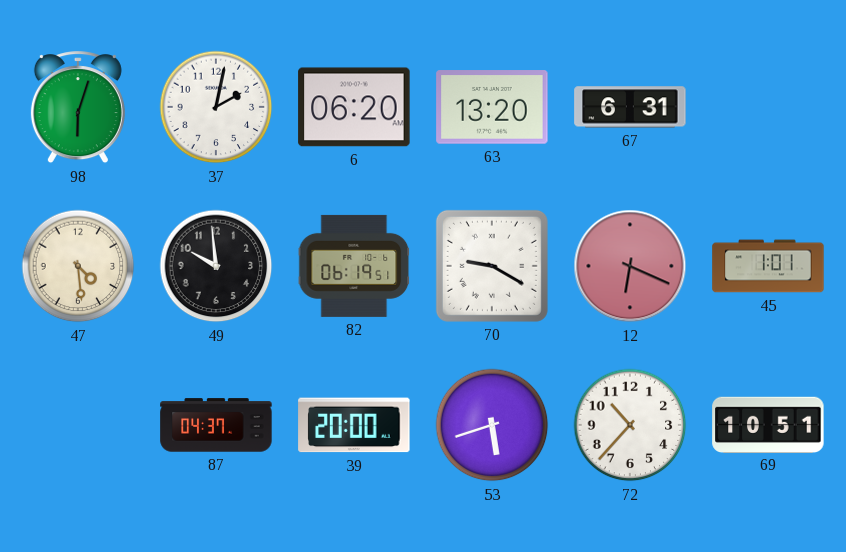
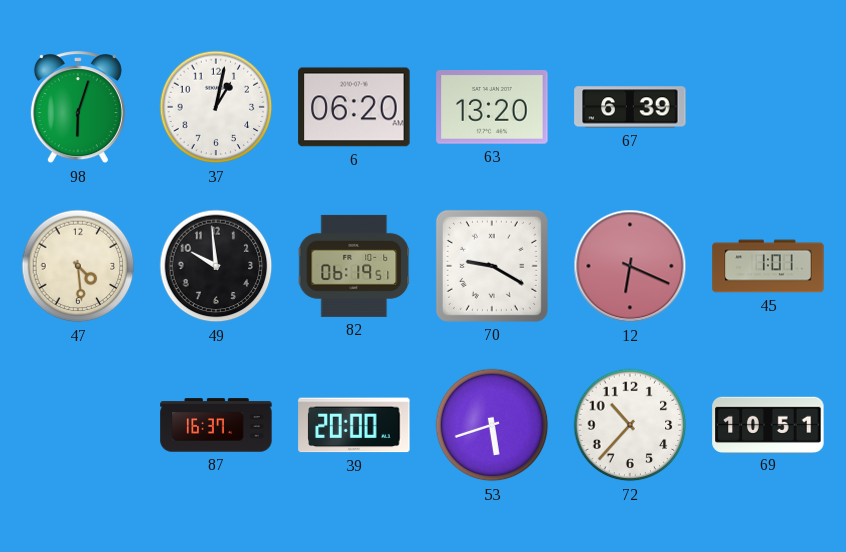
37: 2:02 -> 1:02 (216, 107)
67: 6:31 -> 6:39 (630, 107)
87: 04:37 -> 16:37 (216, 425)
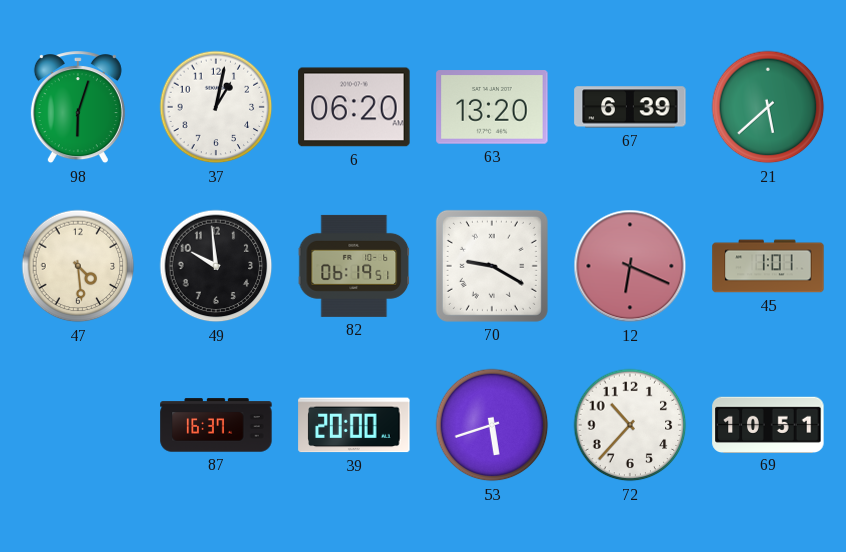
21: none -> 5:38 (768, 107)
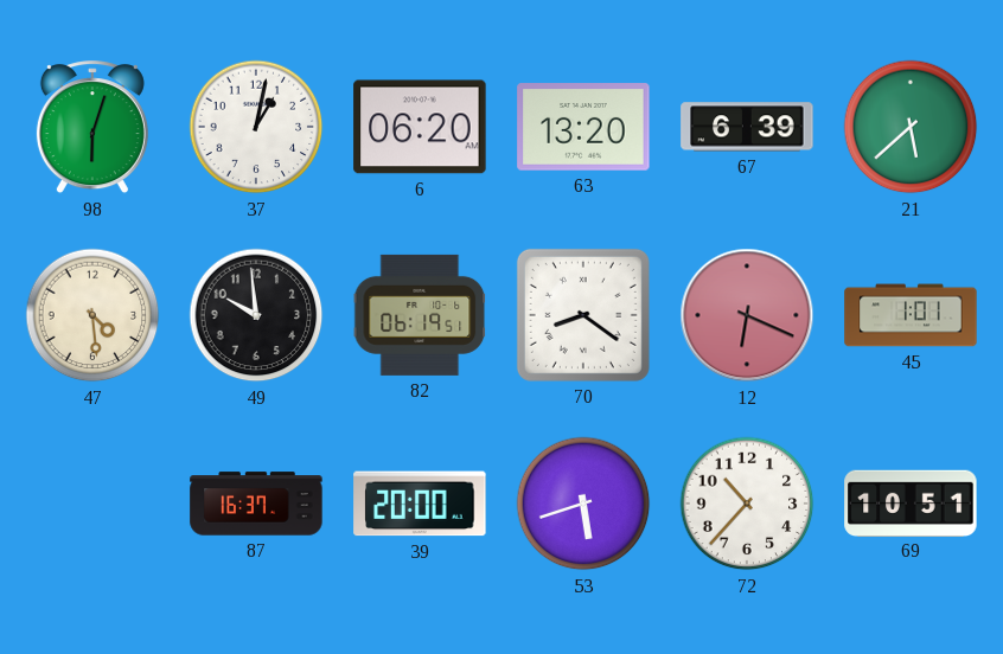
70: 9:20 -> 8:21 (583, 315)
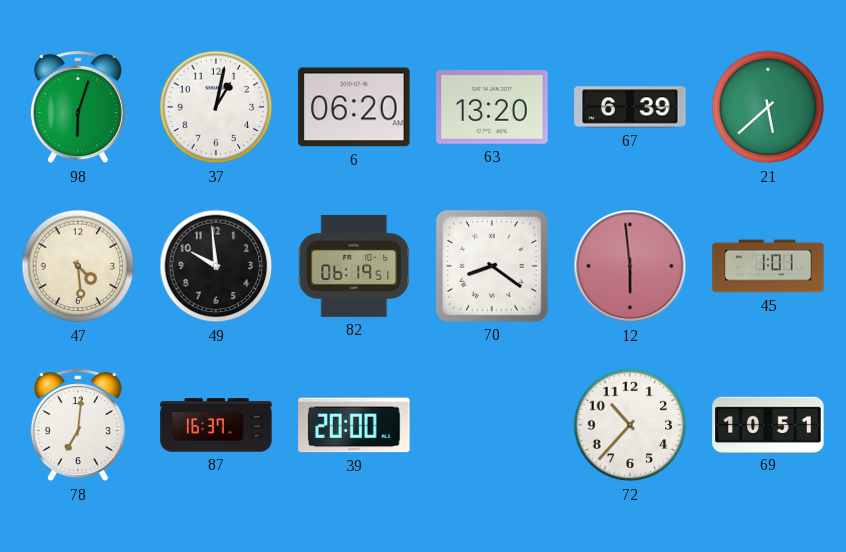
12: 6:19 -> 5:59 (630, 266)
78: none -> 7:01 (78, 426)
53: 5:42 -> none (583, 504)
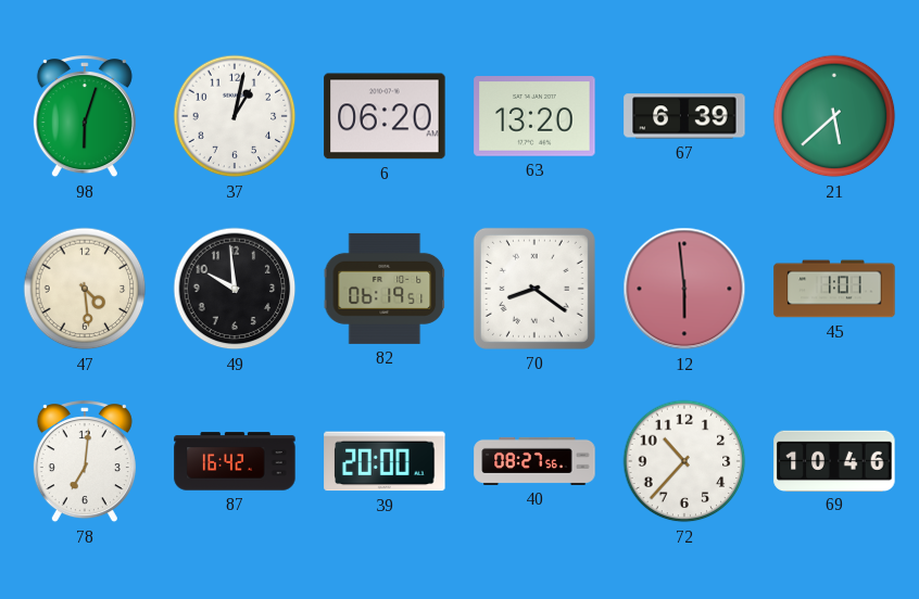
87: 16:37 -> 16:42 (235, 461)
40: none -> 08:27 (534, 461)
69: 10:51 -> 10:46 (834, 460)
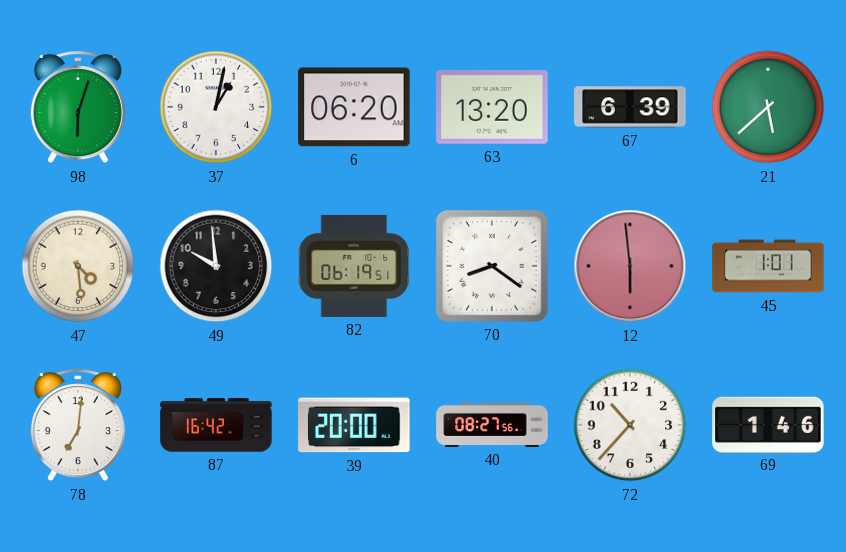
69: 10:46 -> 1:46 (768, 424)
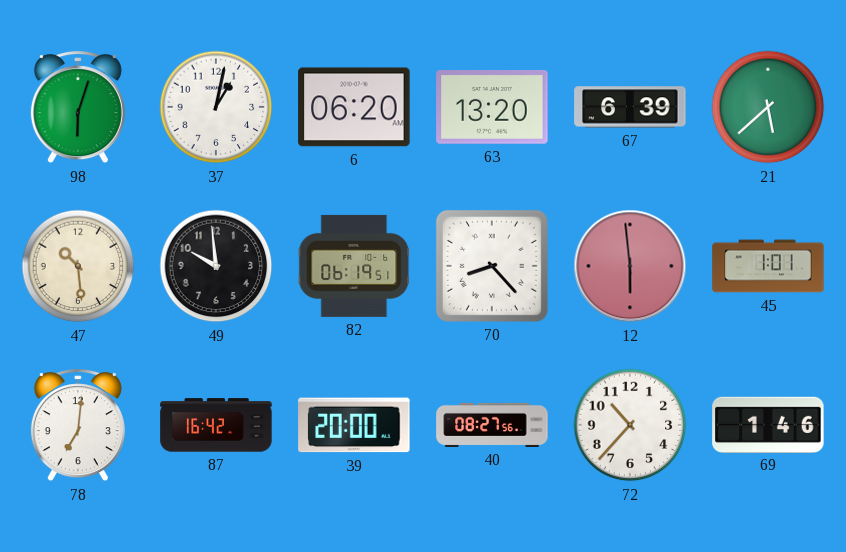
47: 4:29 -> 10:29 (78, 266)
70: 8:21 -> 8:23 (492, 266)
